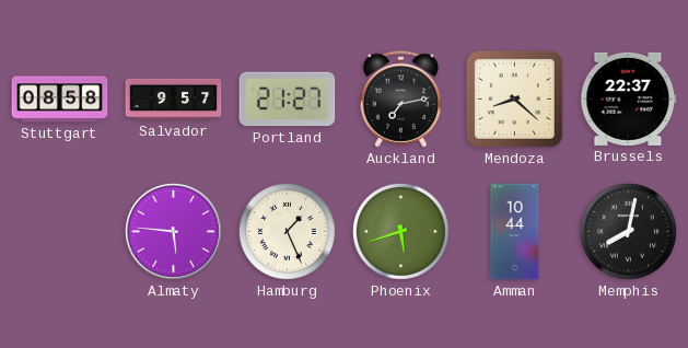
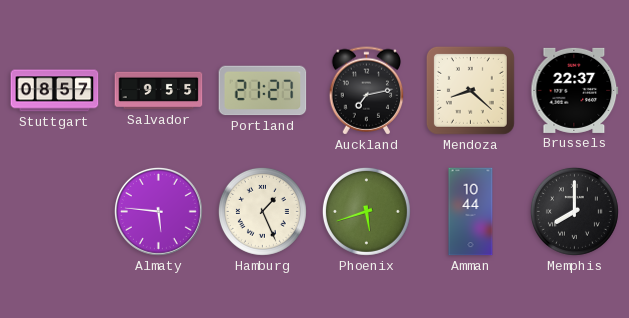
Stuttgart: 08:58 -> 08:57 (55, 91)
Salvador: 9:57 -> 9:55 (159, 91)
Memphis: 8:02 -> 8:00 (574, 211)
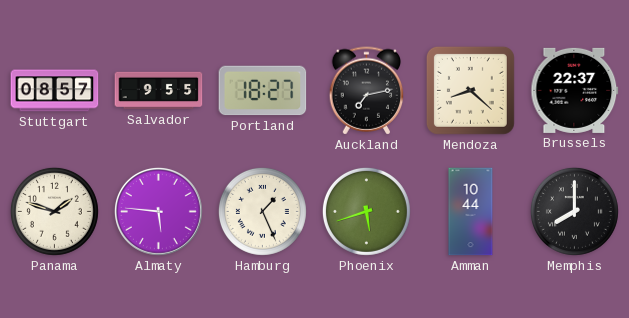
Portland: 21:27 -> 18:27 (263, 91)
Panama: none -> 1:48 (54, 211)
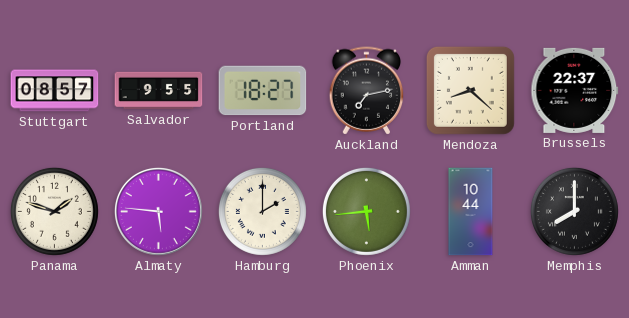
Hamburg: 1:26 -> 2:00 (262, 211)
Phoenix: 5:42 -> 5:44 (366, 211)
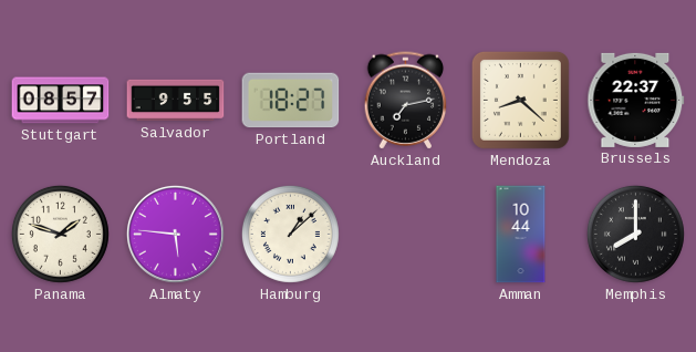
Hamburg: 2:00 -> 1:08 (290, 234)
Phoenix: 5:44 -> none (366, 211)
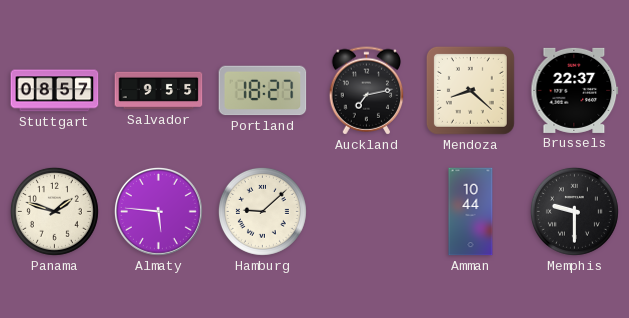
Hamburg: 1:08 -> 9:08 (262, 211)
Memphis: 8:00 -> 9:30 (574, 211)
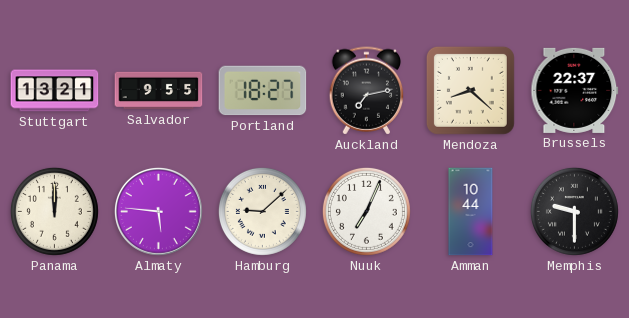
Stuttgart: 08:57 -> 13:21 (55, 91)
Panama: 1:48 -> 12:00 (54, 211)
Nuuk: none -> 7:04 (366, 211)
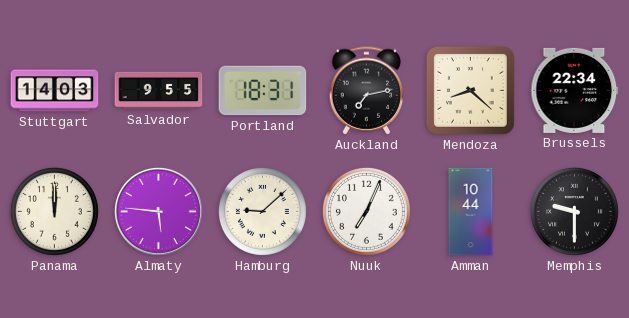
Stuttgart: 13:21 -> 14:03 (55, 91)
Portland: 18:27 -> 18:31 (263, 91)
Brussels: 22:37 -> 22:34 (575, 90)
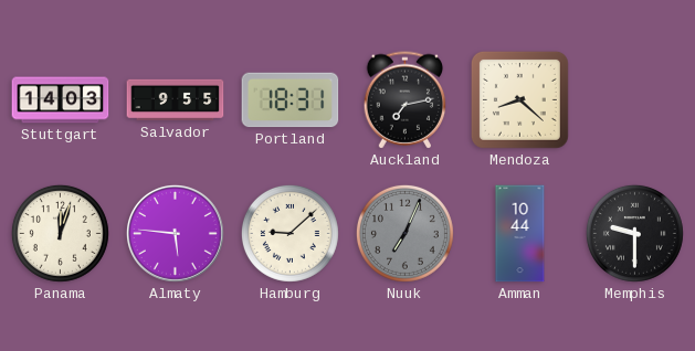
Brussels: 22:34 -> none (575, 90)
Panama: 12:00 -> 12:03 (60, 233)
Nuuk dial: white -> grey (404, 233)
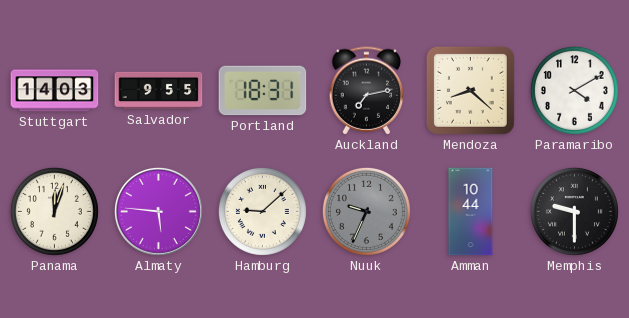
Paramaribo: none -> 4:10 (574, 90)
Nuuk: 7:04 -> 9:34 (366, 211)
